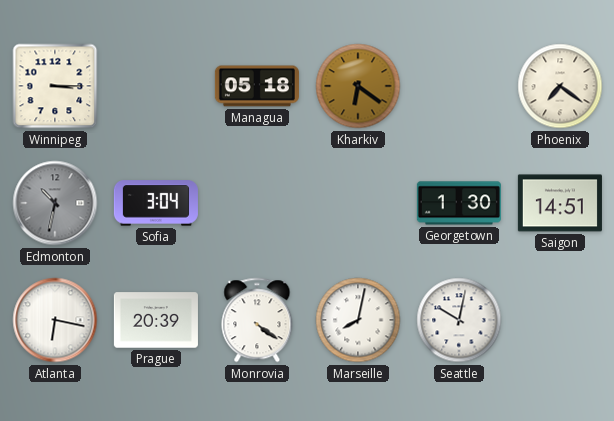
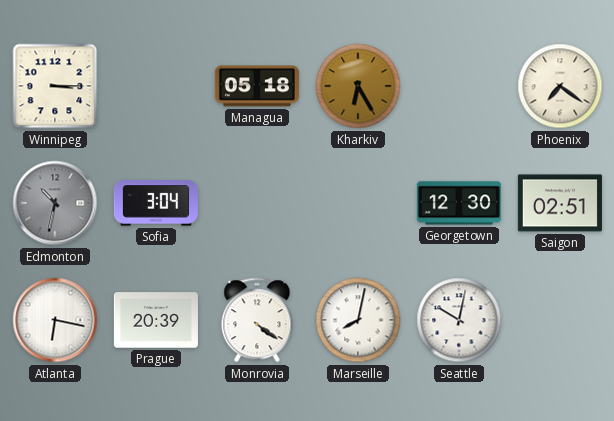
Kharkiv: 6:21 -> 6:25 (358, 86)
Georgetown: 1:30 -> 12:30 (459, 203)
Saigon: 14:51 -> 02:51 (560, 203)
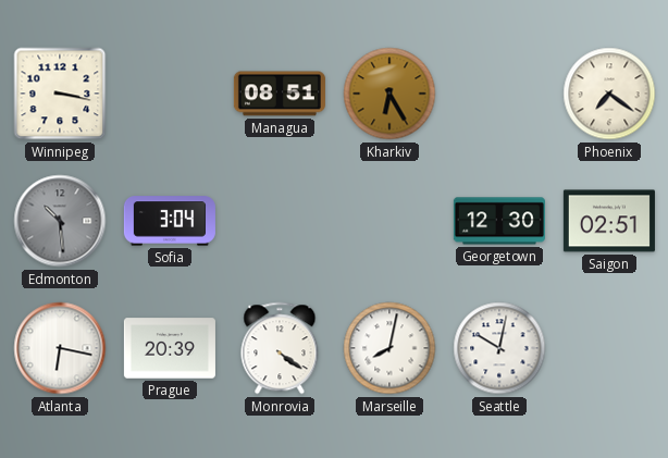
Winnipeg: 3:15 -> 3:17 (60, 94)
Managua: 05:18 -> 08:51 (280, 94)
Edmonton: 10:32 -> 10:29 (60, 221)
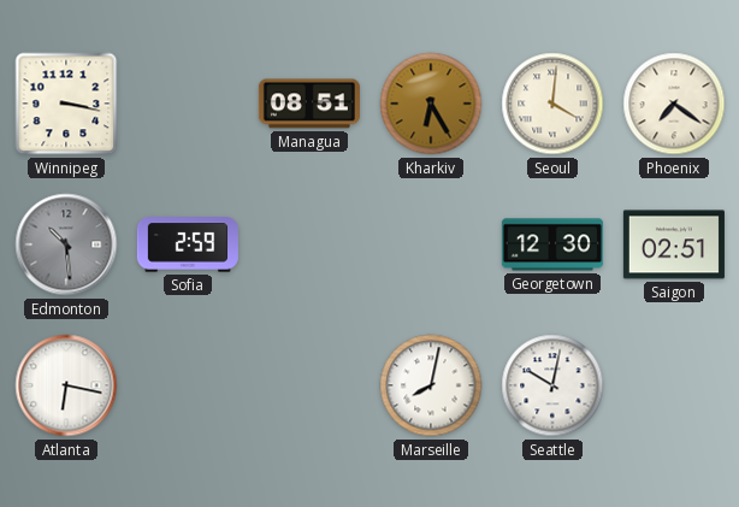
Seoul: none -> 4:01 (552, 104)
Sofia: 3:04 -> 2:59 (188, 244)
Prague: 20:39 -> none (170, 348)
Monrovia: 4:21 -> none (280, 348)
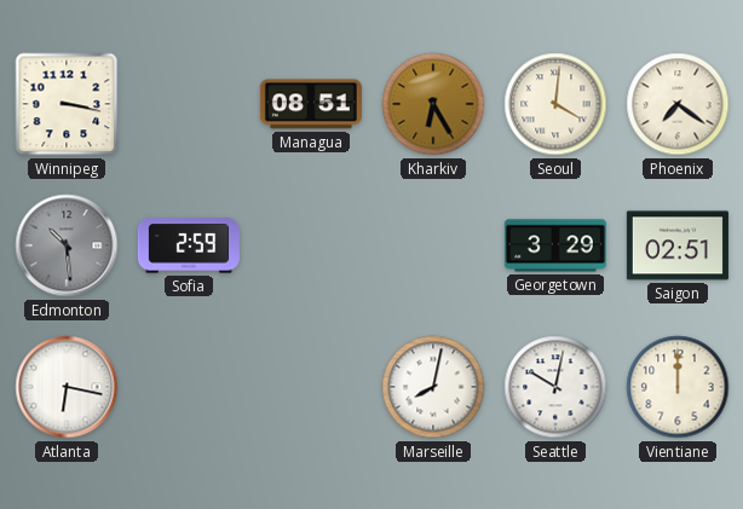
Georgetown: 12:30 -> 3:29 (555, 245)
Vientiane: none -> 12:00 (678, 387)
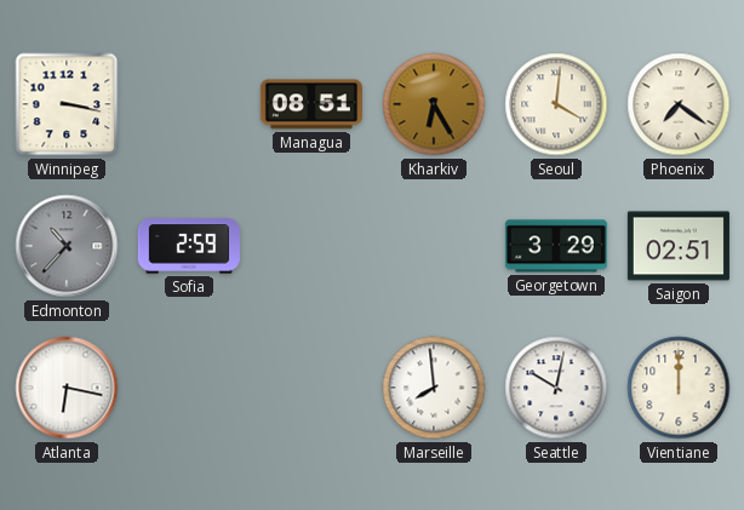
Edmonton: 10:29 -> 10:37 (67, 246)
Marseille: 8:02 -> 7:59 (434, 388)
